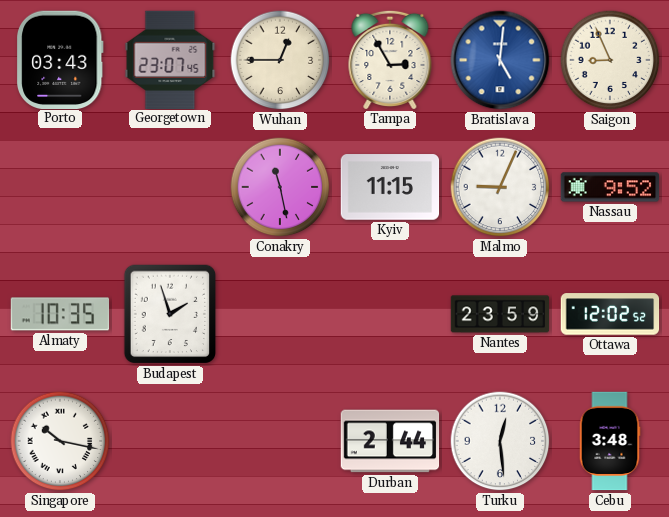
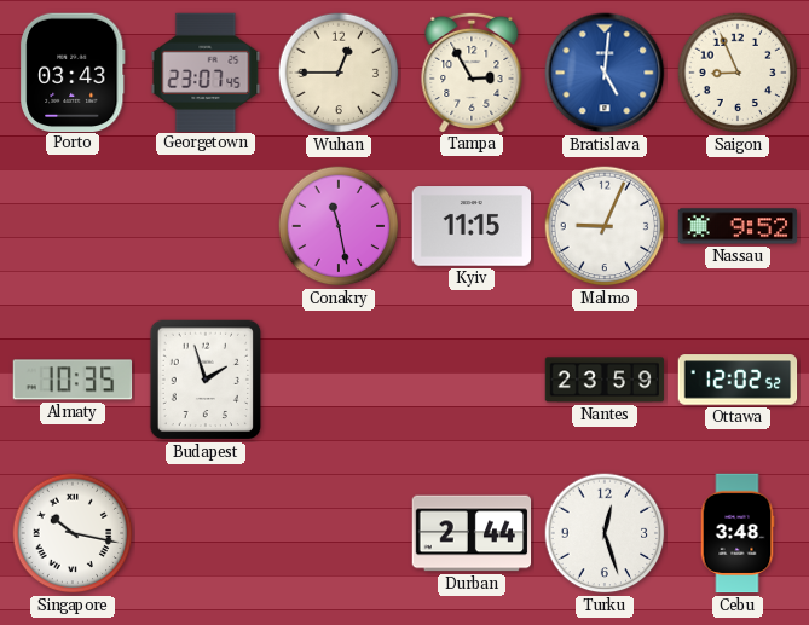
Turku: 12:29 -> 12:27 (605, 533)
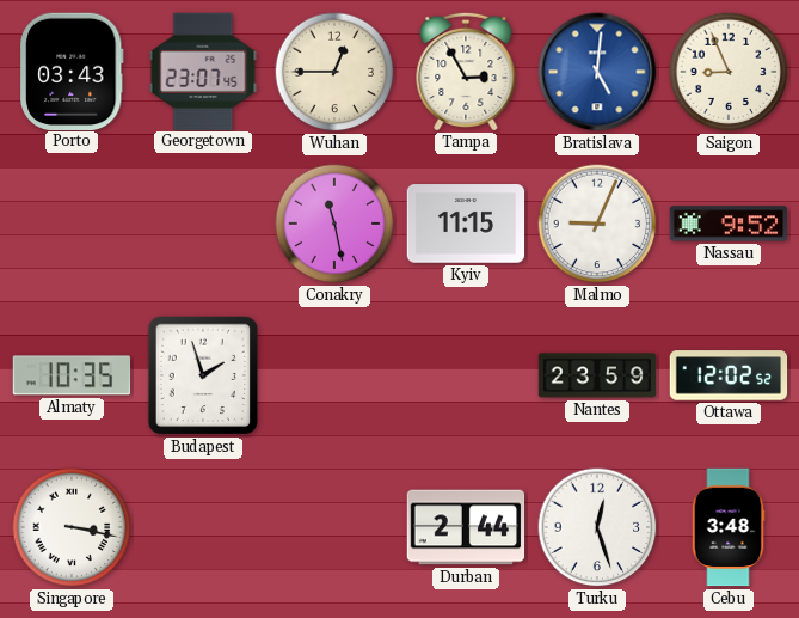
Singapore: 10:17 -> 3:17 (72, 527)
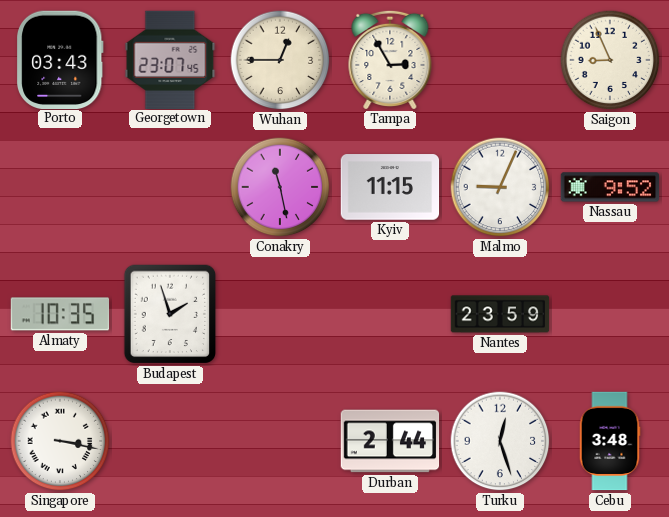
Bratislava: 5:01 -> none (597, 72)
Ottawa: 12:02 -> none (729, 375)
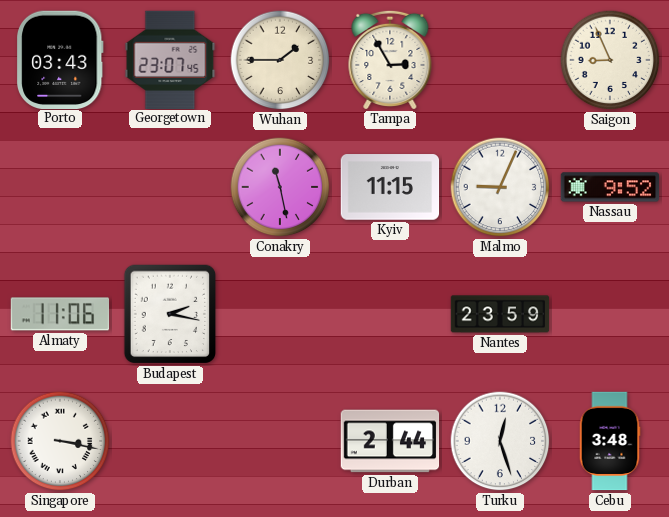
Wuhan: 12:45 -> 1:45 (280, 60)
Almaty: 10:35 -> 11:06 (60, 314)
Budapest: 1:57 -> 2:17 (170, 314)
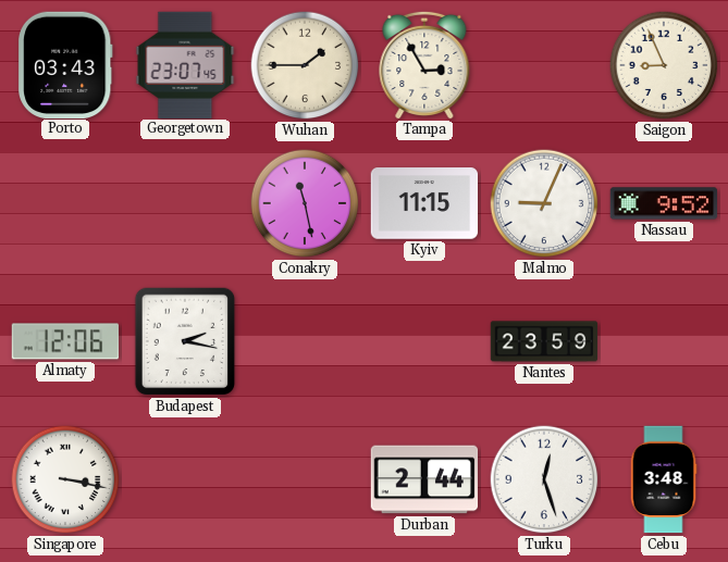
Almaty: 11:06 -> 12:06 (65, 341)
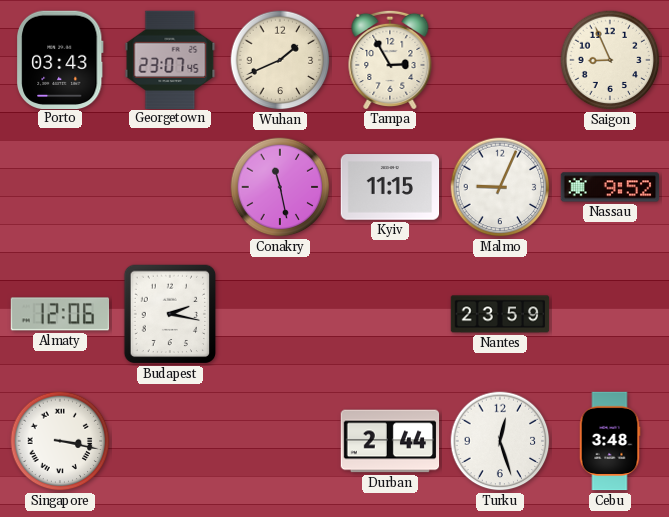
Wuhan: 1:45 -> 1:41 (280, 60)
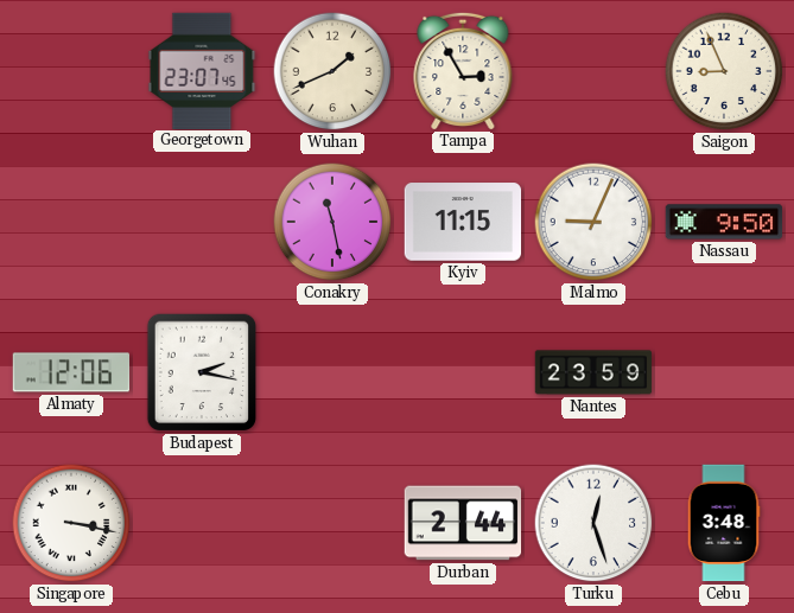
Porto: 03:43 -> none (61, 59)
Nassau: 9:52 -> 9:50 (724, 222)
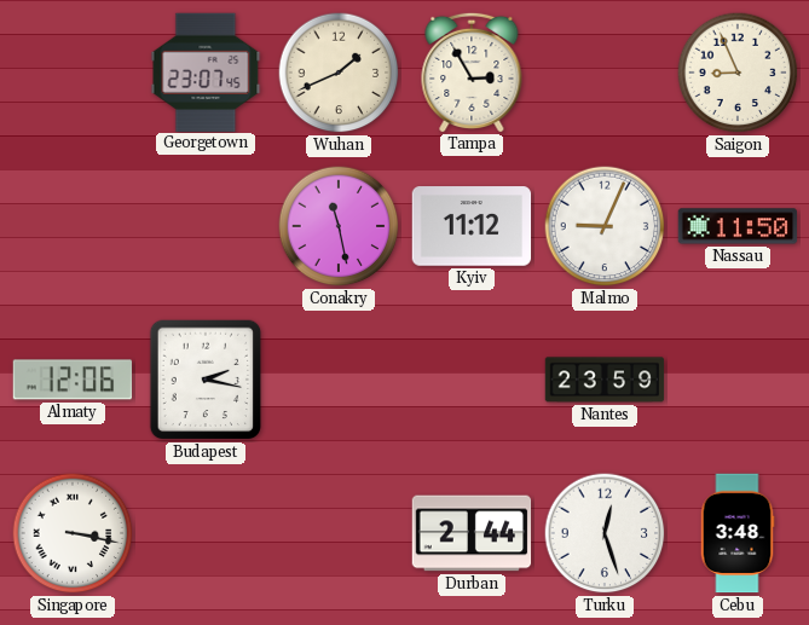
Kyiv: 11:15 -> 11:12 (472, 226)
Nassau: 9:50 -> 11:50 (738, 226)
